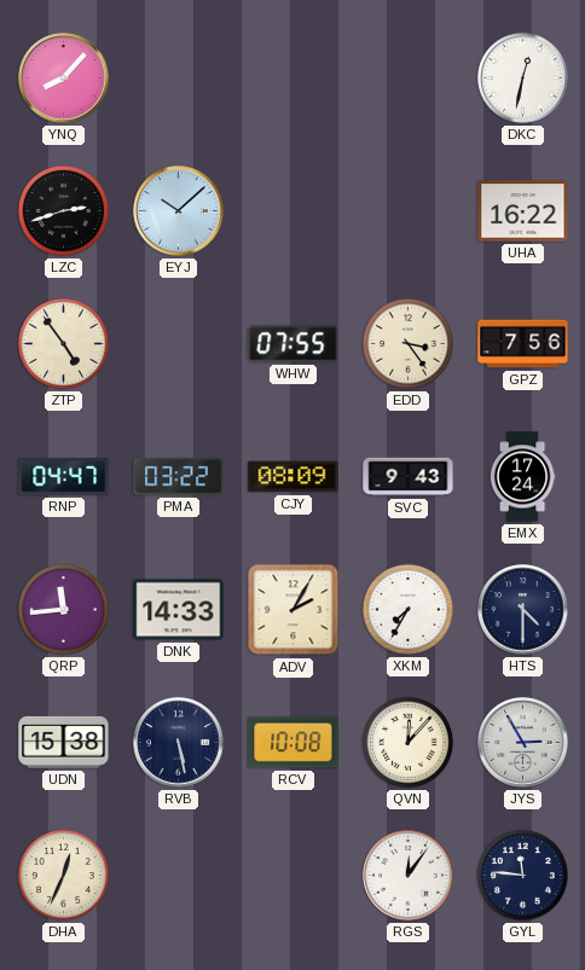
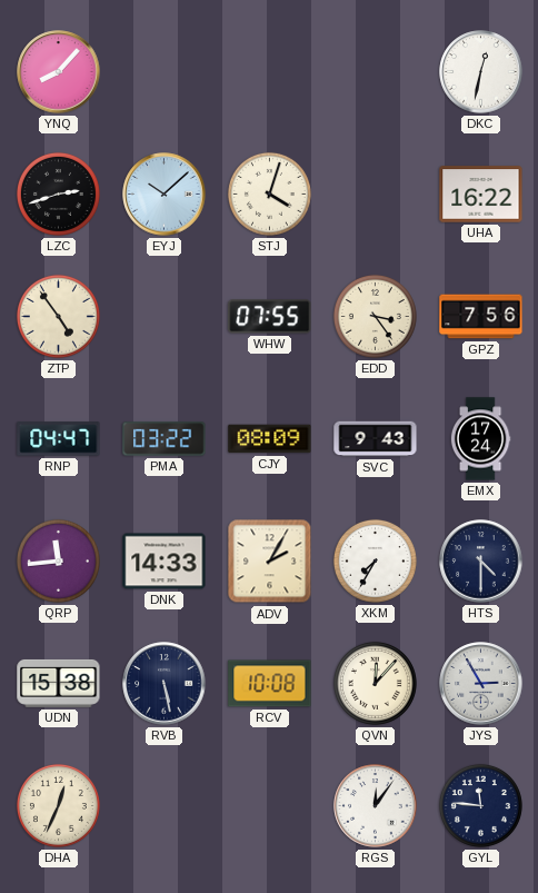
STJ: none -> 4:03 (269, 194)
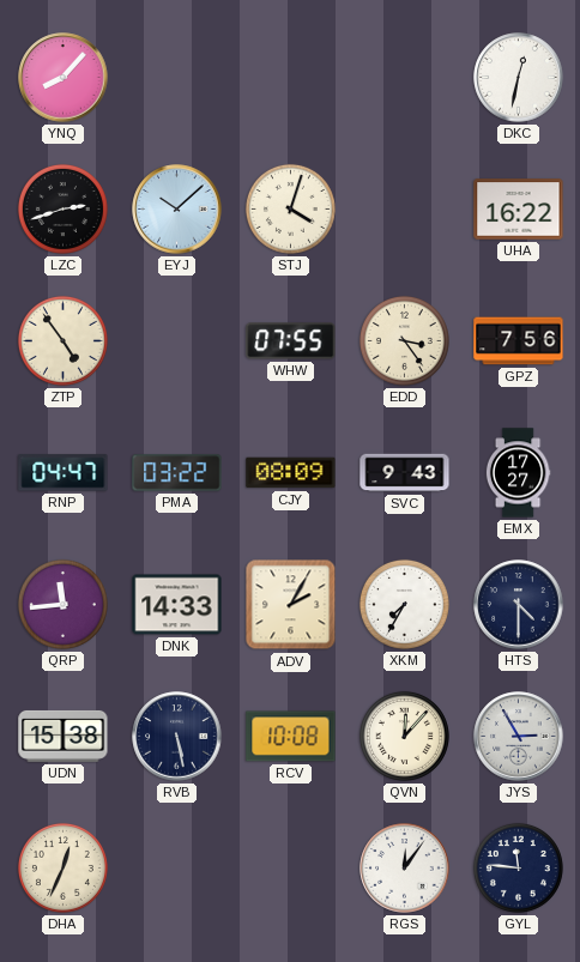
EMX: 17:24 -> 17:27 (518, 473)
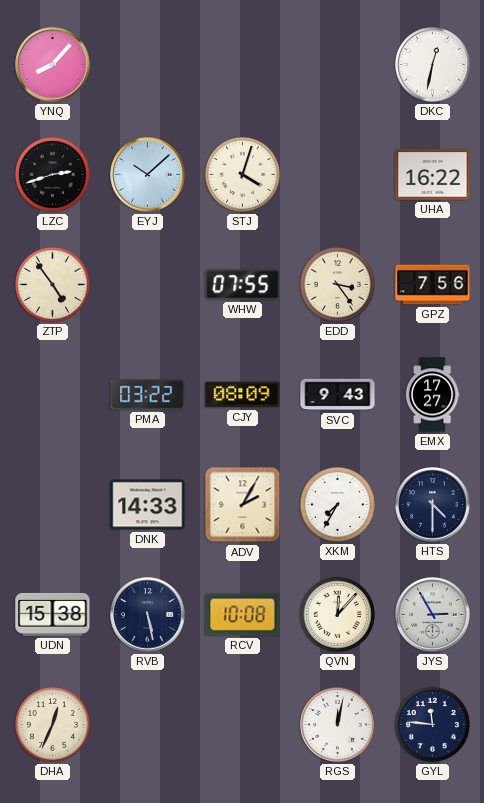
RNP: 04:47 -> none (64, 473)
QRP: 11:44 -> none (62, 604)
RGS: 12:06 -> 12:02 (338, 725)
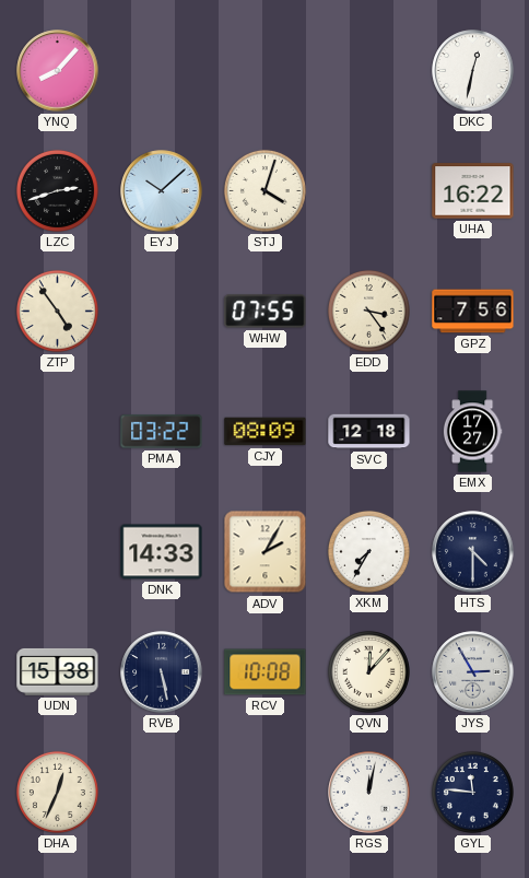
SVC: 9:43 -> 12:18 (369, 432)
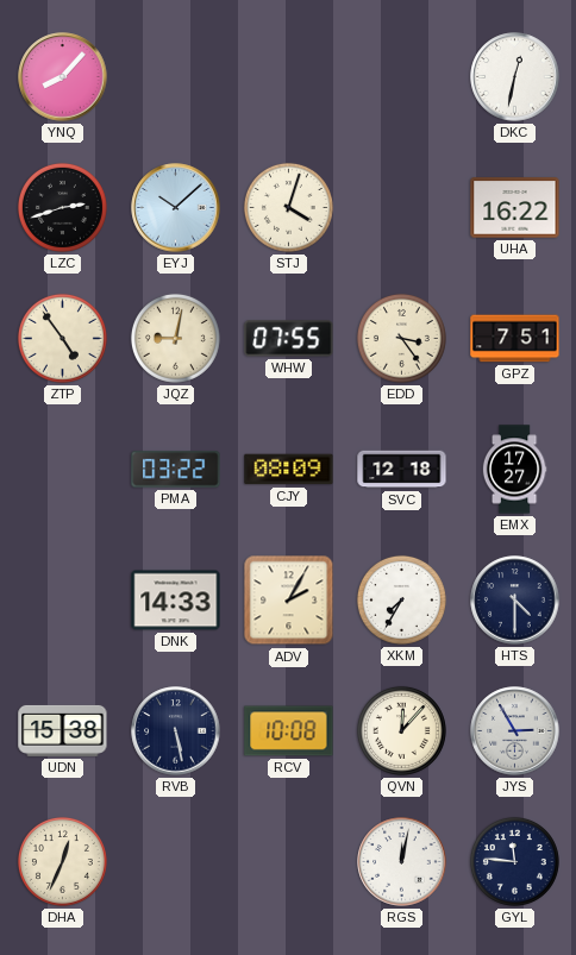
JQZ: none -> 9:02 (175, 338)
GPZ: 7:56 -> 7:51 (515, 339)
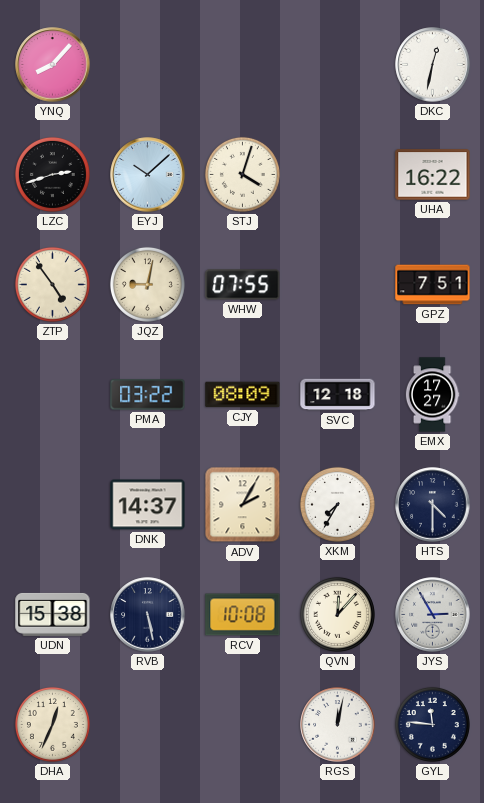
EDD: 3:24 -> none (401, 338)
DNK: 14:33 -> 14:37 (148, 505)
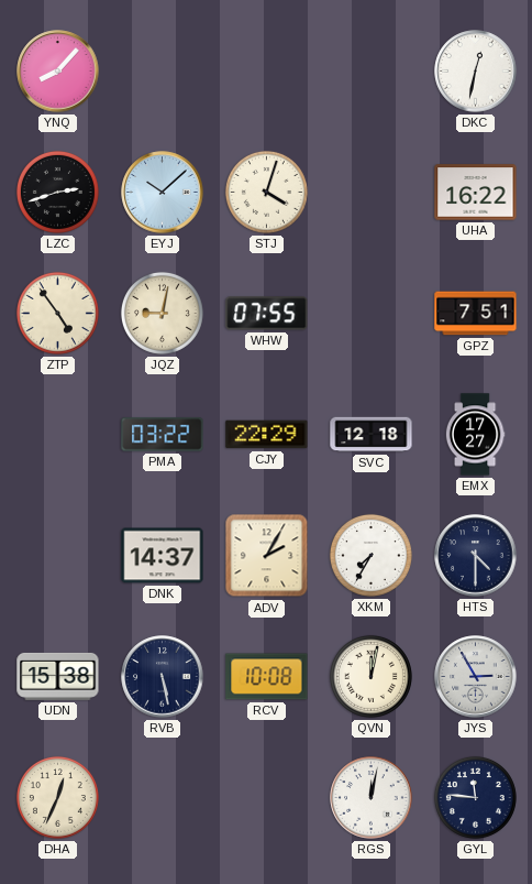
CJY: 08:09 -> 22:29 (267, 435)
QVN: 12:07 -> 12:02 (370, 676)
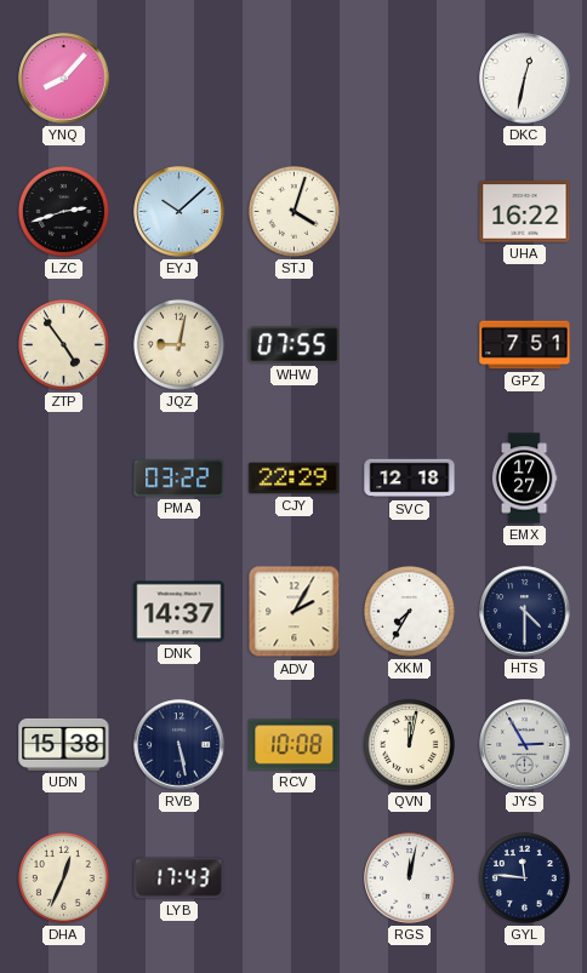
LYB: none -> 17:43 (179, 878)
